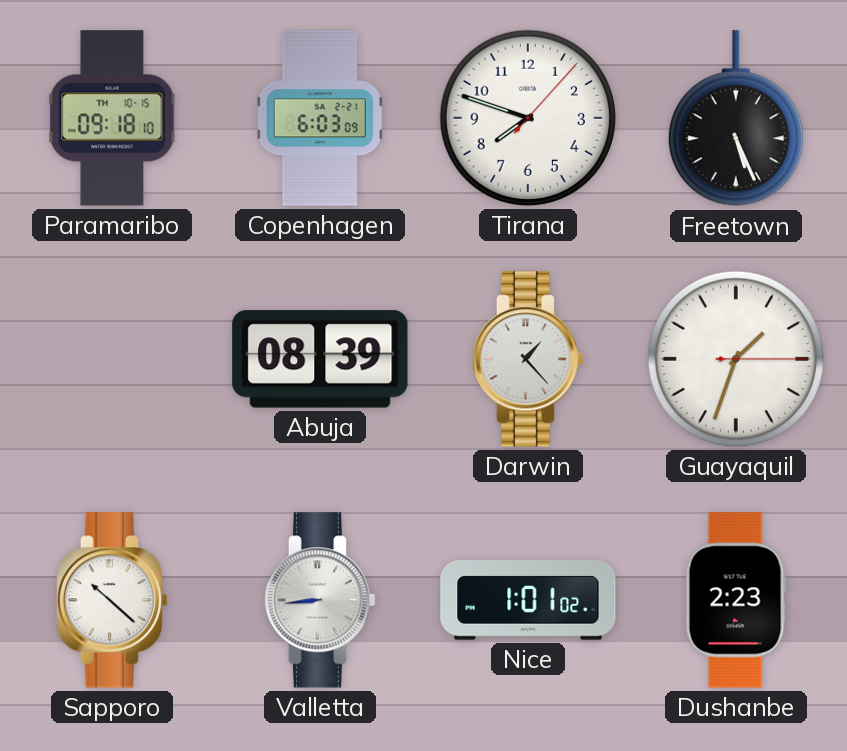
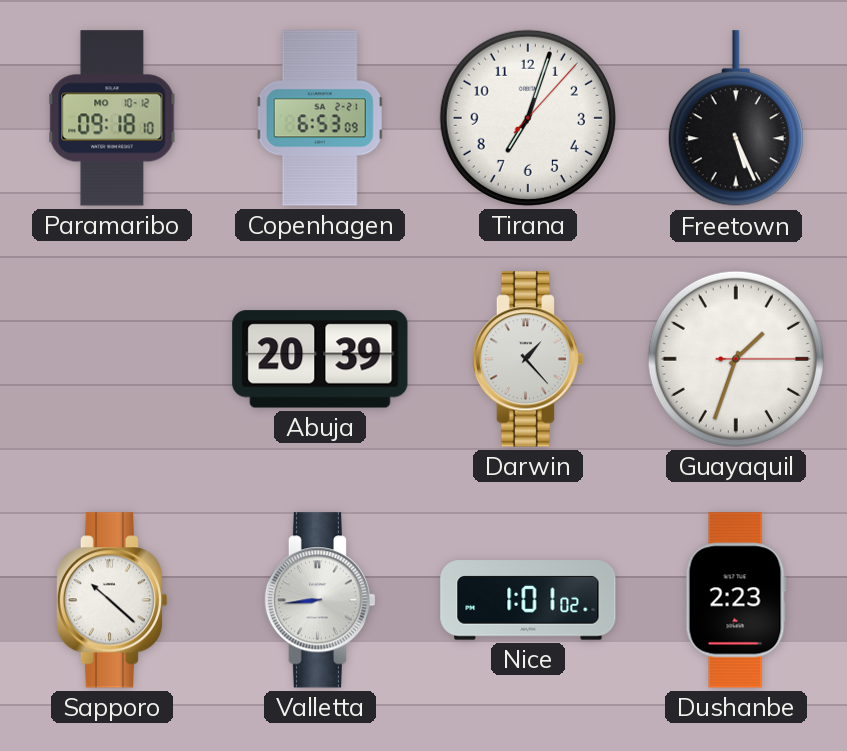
Paramaribo date: TH 10-15 -> MO 10-12 (112, 118)
Copenhagen: 6:03 -> 6:53 (320, 118)
Tirana: 7:48 -> 7:03 (528, 118)
Abuja: 08:39 -> 20:39 (320, 359)
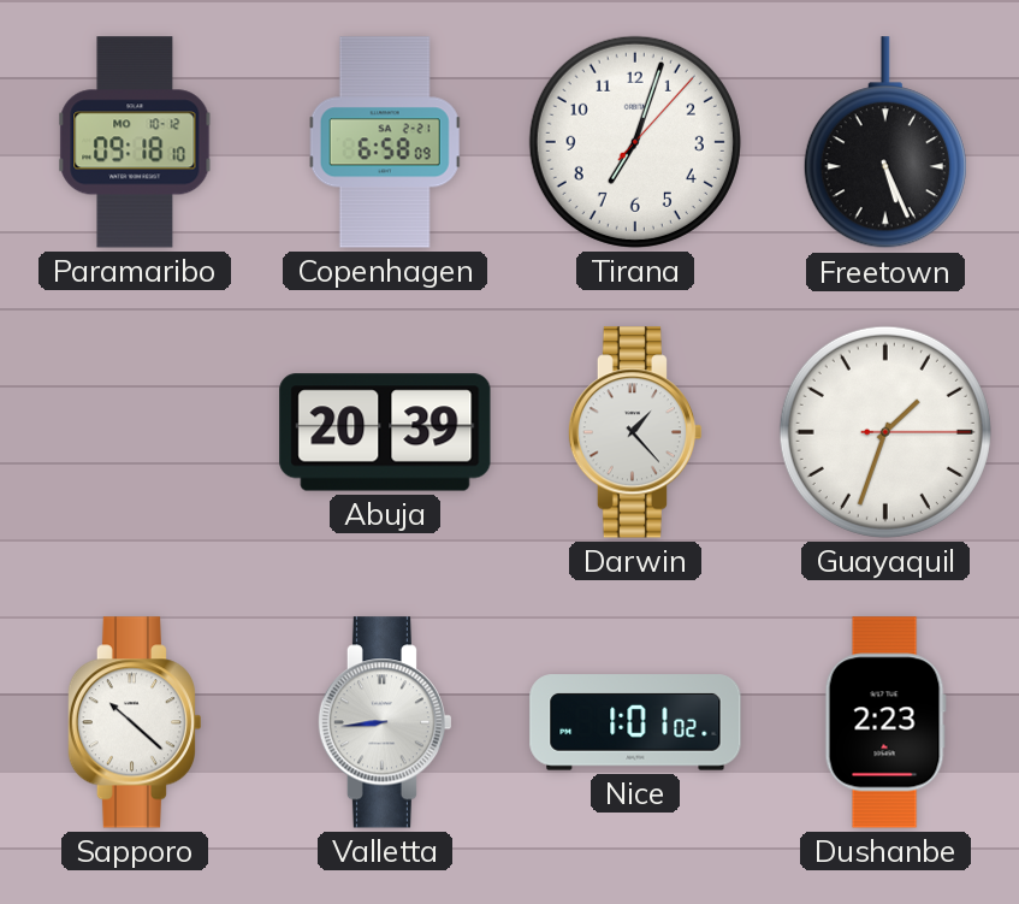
Copenhagen: 6:53 -> 6:58 (385, 142)
